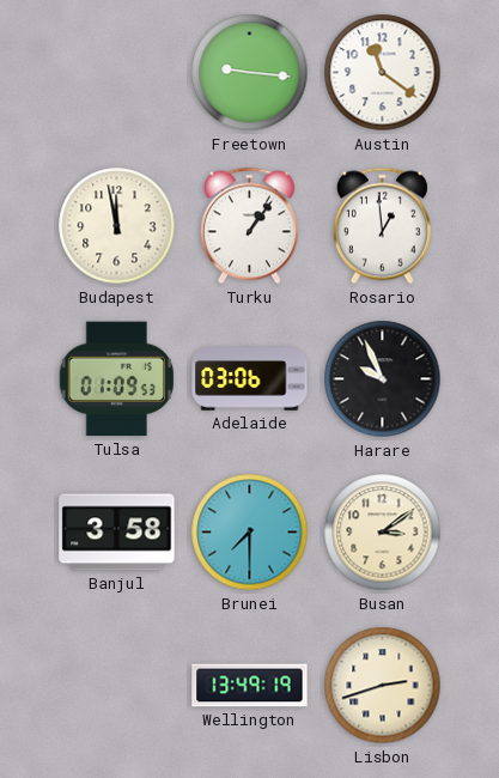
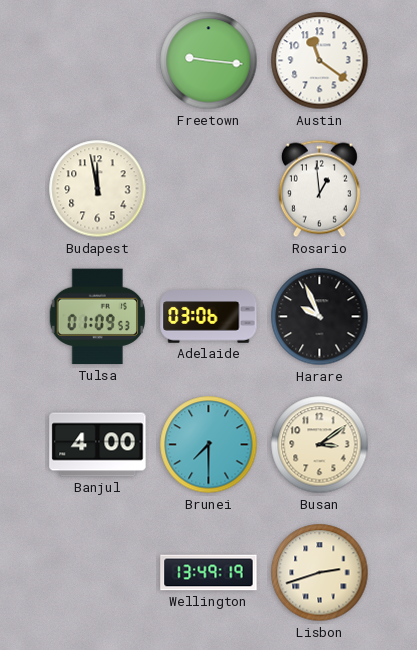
Turku: 1:06 -> none (249, 226)
Banjul: 3:58 -> 4:00 (98, 445)
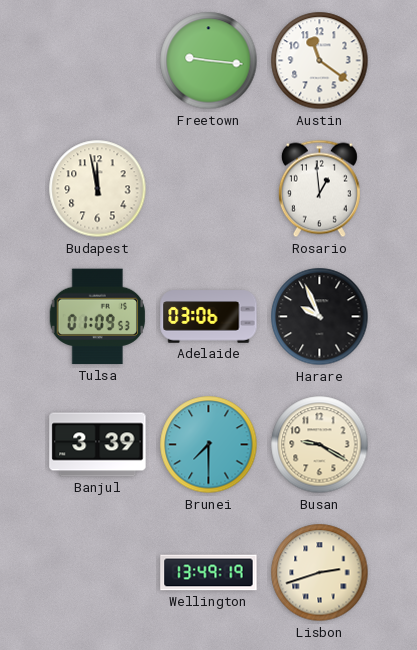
Banjul: 4:00 -> 3:39 (98, 445)
Busan: 3:09 -> 9:20 (320, 445)
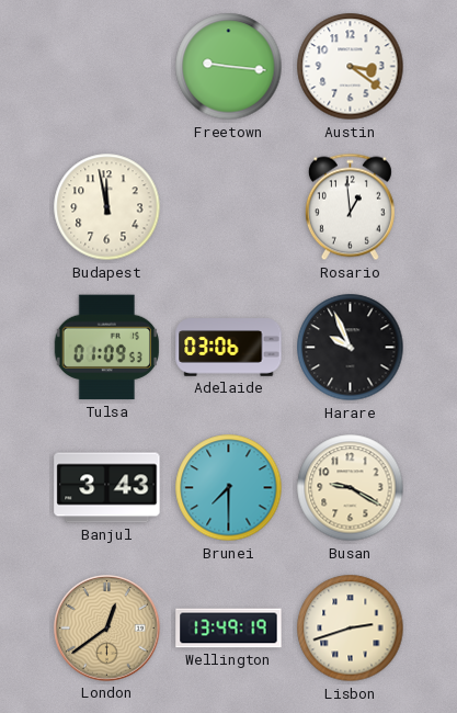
Austin: 11:21 -> 3:21 (351, 67)
Banjul: 3:39 -> 3:43 (107, 488)
London: none -> 12:39 (107, 629)
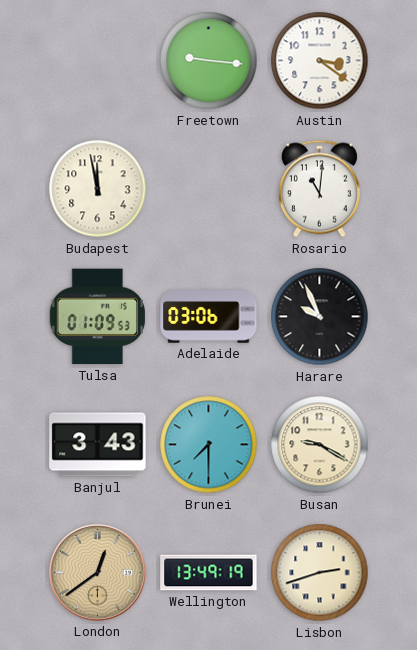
Rosario: 12:59 -> 11:01 (319, 189)
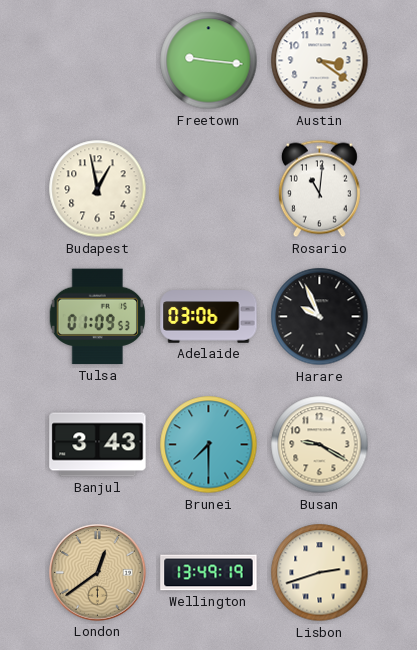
Budapest: 11:58 -> 12:58 (98, 189)
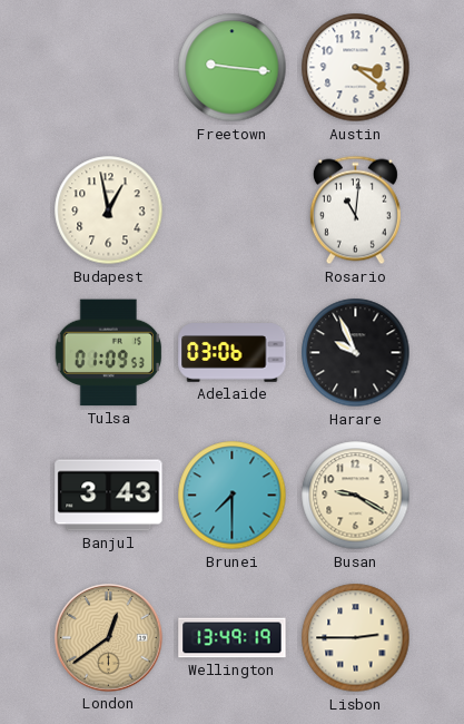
Lisbon: 2:42 -> 2:45 (356, 638)
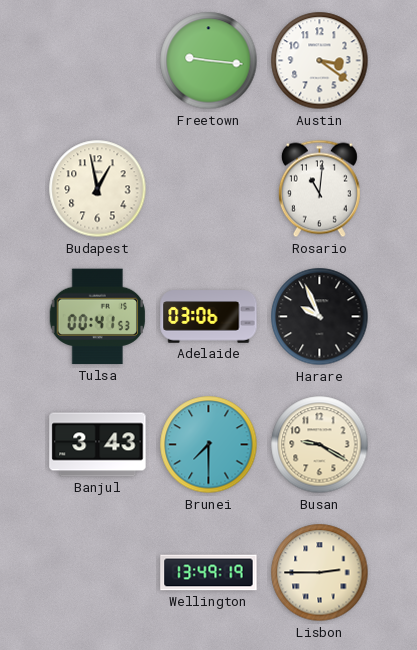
Tulsa: 01:09 -> 00:41 (97, 317)
London: 12:39 -> none (109, 638)
